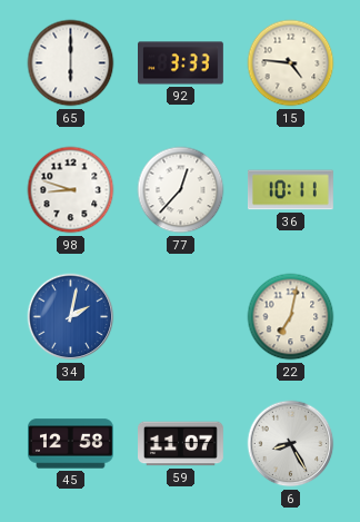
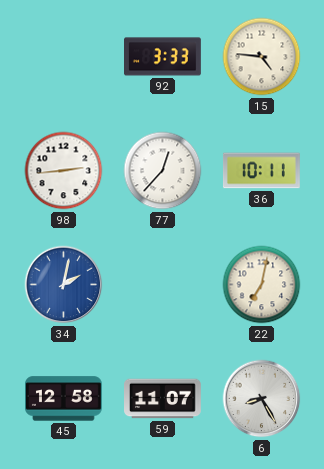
65: 6:00 -> none (71, 63)
98: 8:48 -> 2:44 (64, 171)
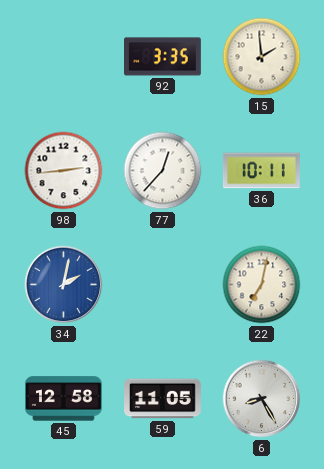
92: 3:33 -> 3:35 (163, 57)
15: 4:46 -> 1:59 (262, 57)
59: 11:07 -> 11:05 (163, 399)
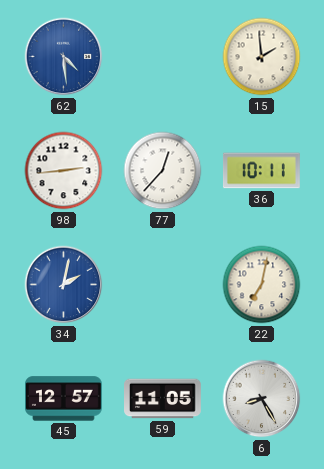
62: none -> 4:29 (64, 57)
92: 3:35 -> none (163, 57)
45: 12:58 -> 12:57 (64, 399)
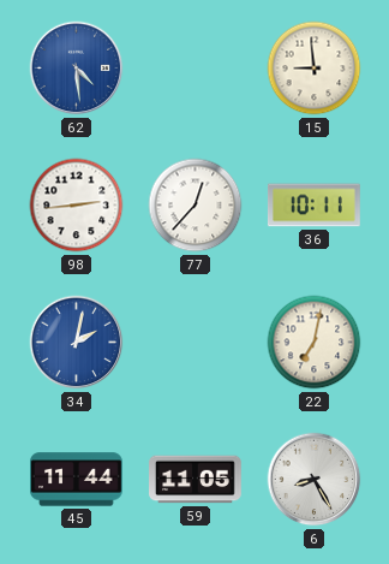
15: 1:59 -> 8:59 (315, 69)
45: 12:57 -> 11:44 (77, 480)
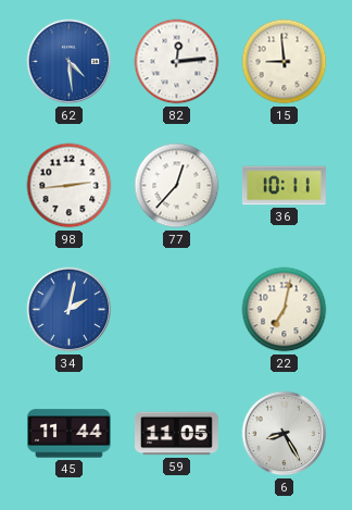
82: none -> 12:14 (177, 62)
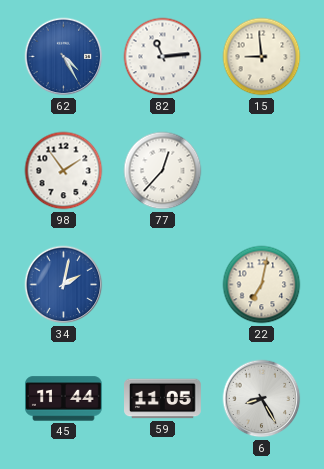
62: 4:29 -> 4:25 (64, 57)
82: 12:14 -> 11:14 (163, 57)
98: 2:44 -> 1:54 (64, 171)
36: 10:11 -> none (285, 186)
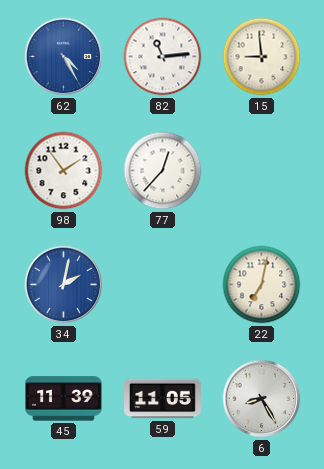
45: 11:44 -> 11:39 (64, 399)
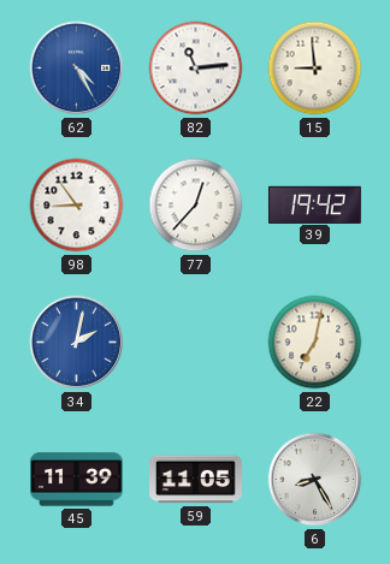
98: 1:54 -> 8:54 (77, 206)
39: none -> 19:42 (314, 204)
